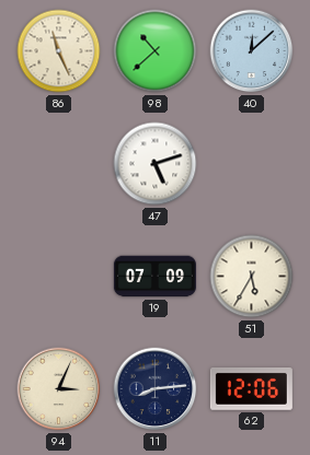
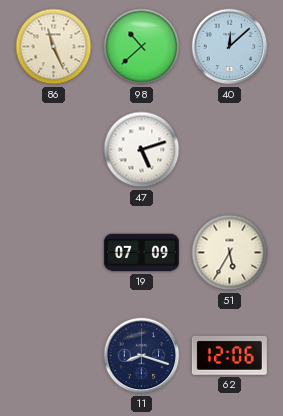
94: 3:04 -> none (59, 389)
11: 8:14 -> 8:18 (142, 356)
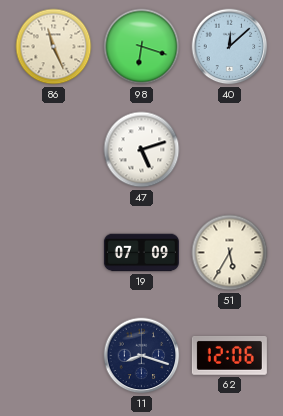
98: 10:38 -> 6:18 (142, 47)
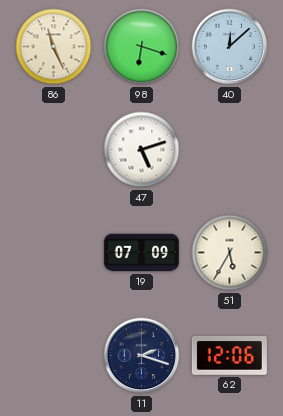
11: 8:18 -> 2:18 (142, 356)
